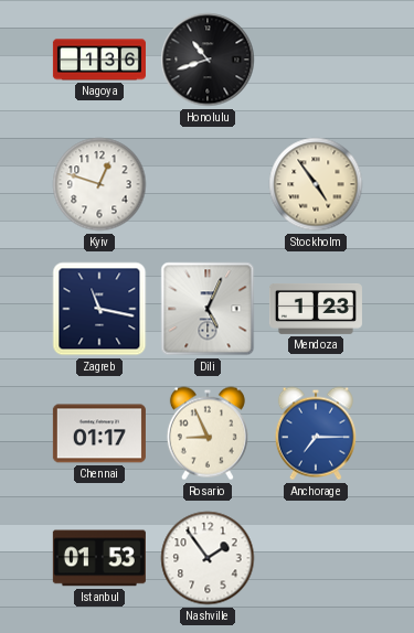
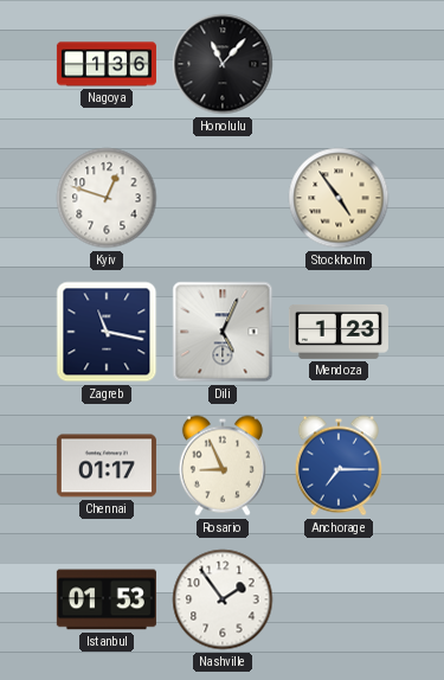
Honolulu: 10:42 -> 11:07 (223, 64)
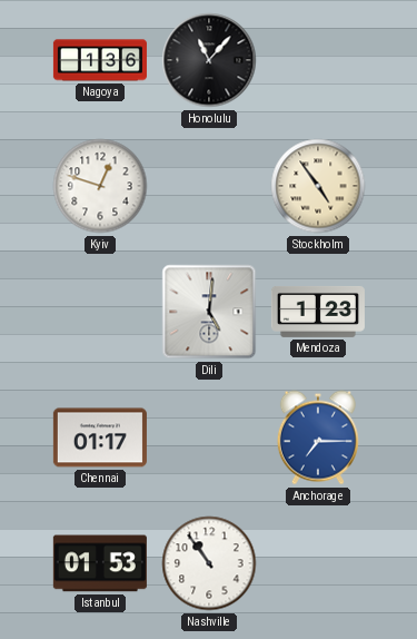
Zagreb: 11:17 -> none (107, 332)
Dili: 5:04 -> 5:01 (209, 312)
Rosario: 8:56 -> none (223, 466)
Nashville: 1:54 -> 10:54 (209, 563)
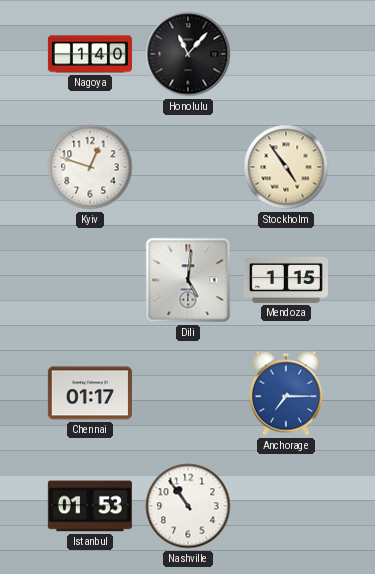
Nagoya: 1:36 -> 1:40 (90, 54)
Mendoza: 1:23 -> 1:15 (286, 280)
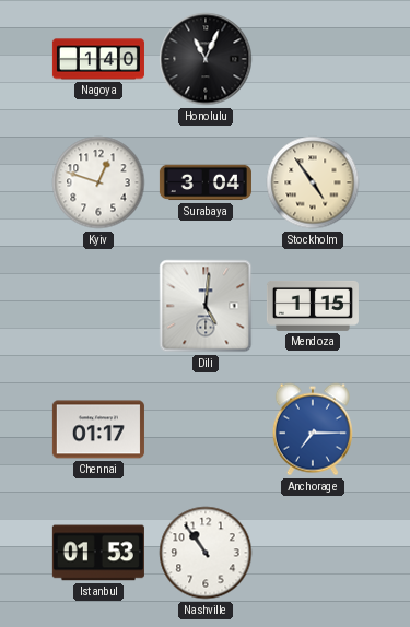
Honolulu: 11:07 -> 11:04 (206, 59)
Surabaya: none -> 3:04 (206, 182)
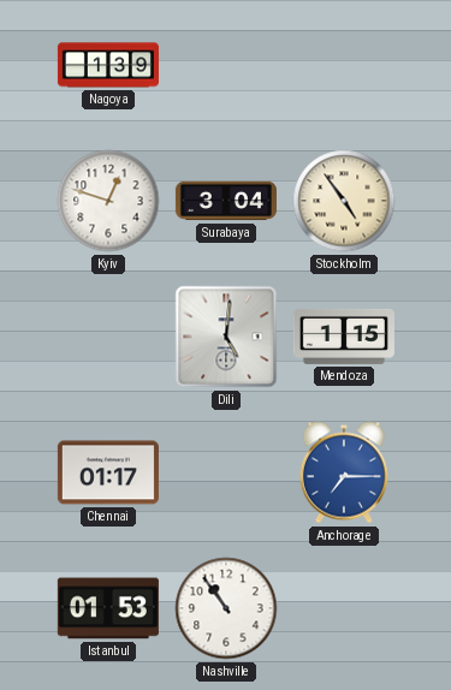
Nagoya: 1:40 -> 1:39 (108, 65)
Honolulu: 11:04 -> none (206, 59)
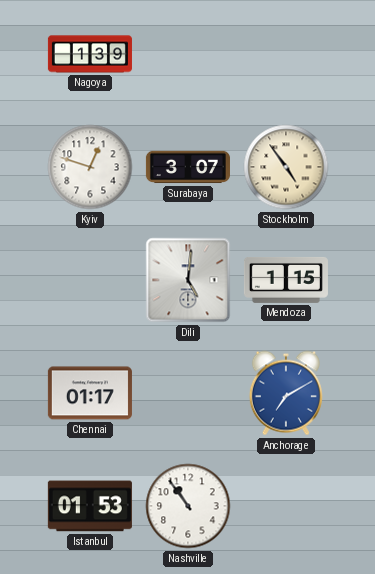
Surabaya: 3:04 -> 3:07 (188, 167)
Anchorage: 7:15 -> 7:10 (286, 393)
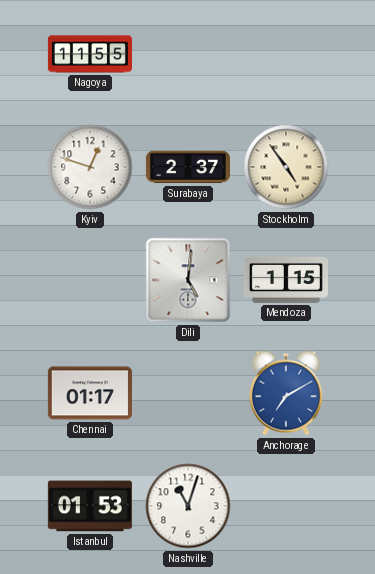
Nagoya: 1:39 -> 11:55 (90, 54)
Surabaya: 3:07 -> 2:37 (188, 167)
Nashville: 10:54 -> 11:03 (188, 506)
